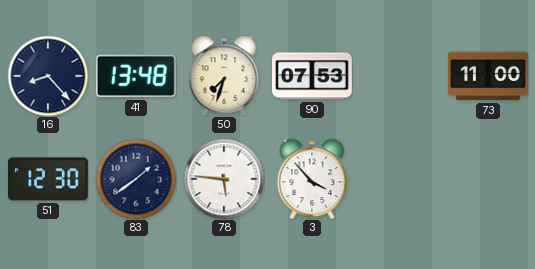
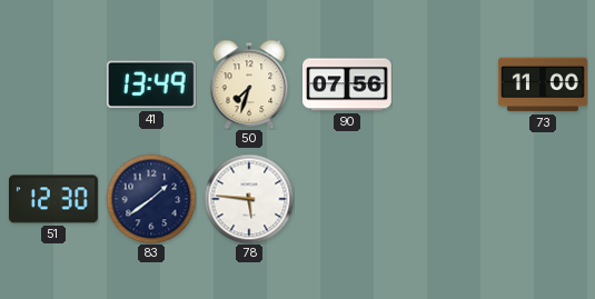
16: 8:23 -> none (48, 76)
41: 13:48 -> 13:49 (151, 84)
90: 07:53 -> 07:56 (348, 84)
3: 3:53 -> none (312, 179)
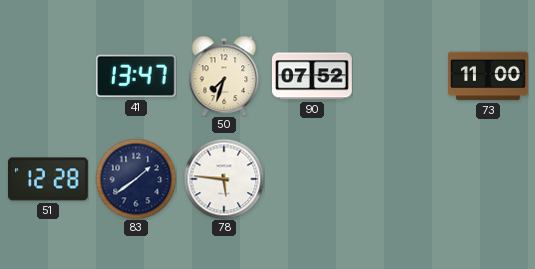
41: 13:49 -> 13:47 (136, 76)
90: 07:56 -> 07:52 (313, 76)
51: 12:30 -> 12:28 (48, 179)
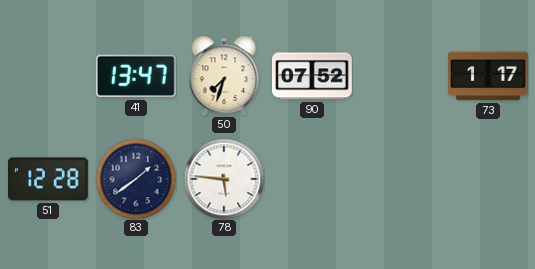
73: 11:00 -> 1:17 (489, 76)
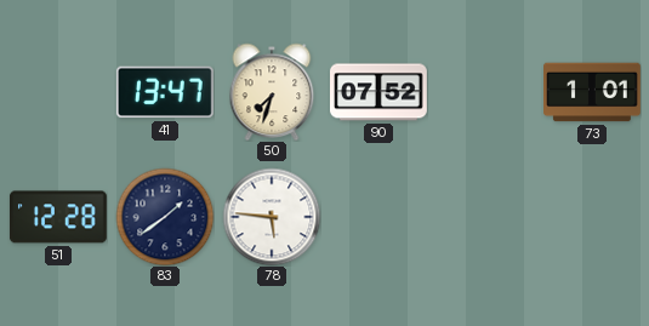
73: 1:17 -> 1:01 (593, 92)
